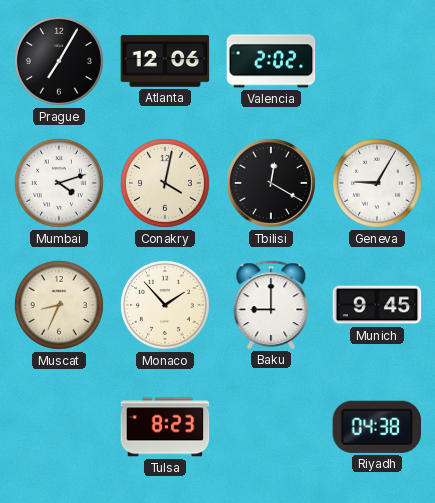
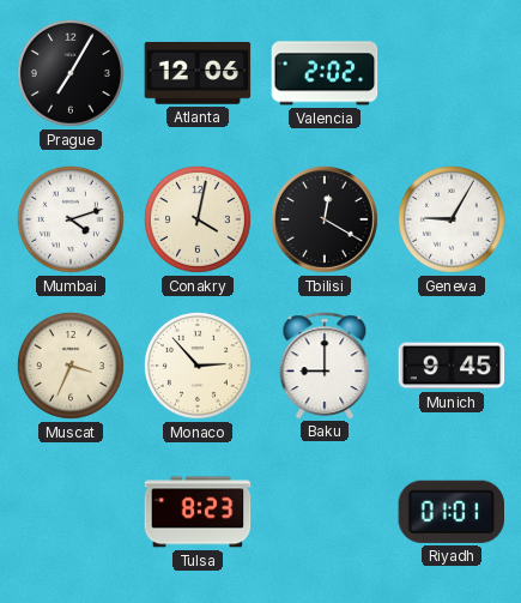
Muscat: 8:34 -> 3:34 (71, 366)
Monaco: 1:53 -> 2:53 (198, 366)
Riyadh: 04:38 -> 01:01 (450, 512)
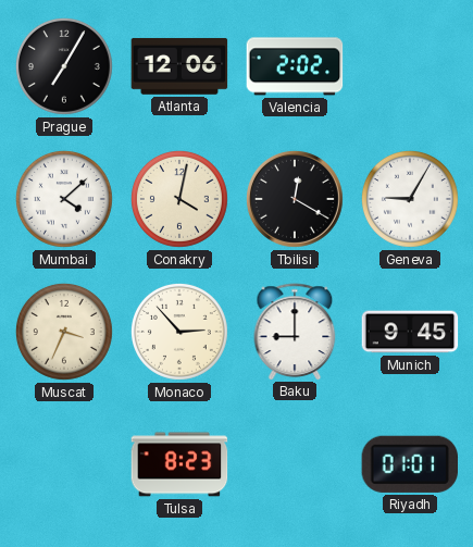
Mumbai: 4:12 -> 4:08 (64, 199)
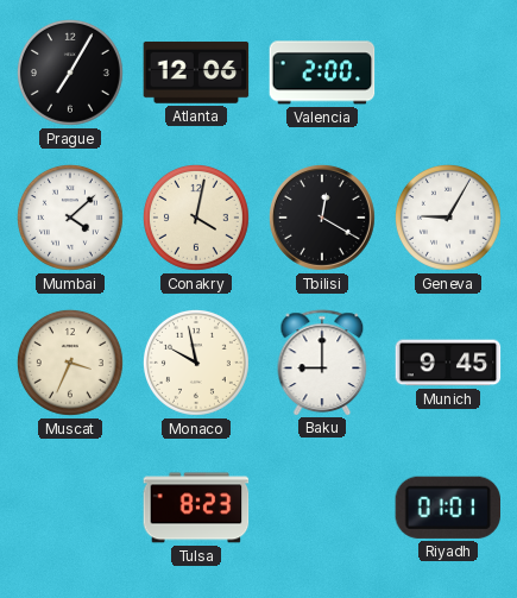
Valencia: 2:02 -> 2:00 (322, 73)
Monaco: 2:53 -> 9:58 (196, 363)
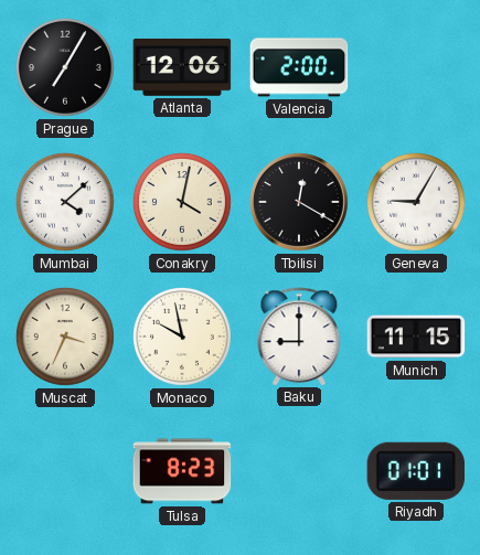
Munich: 9:45 -> 11:15 (416, 337)
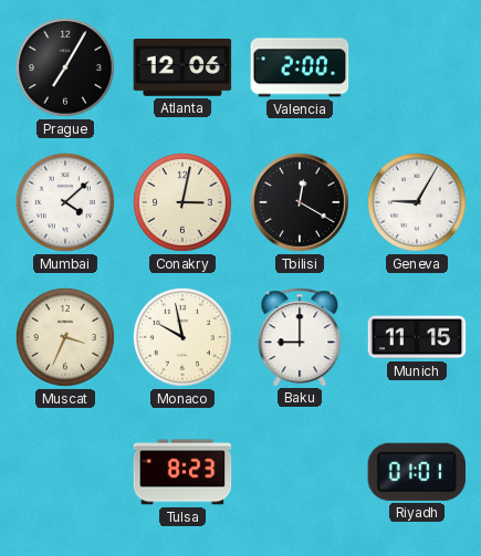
Conakry: 4:02 -> 3:02 (182, 202)
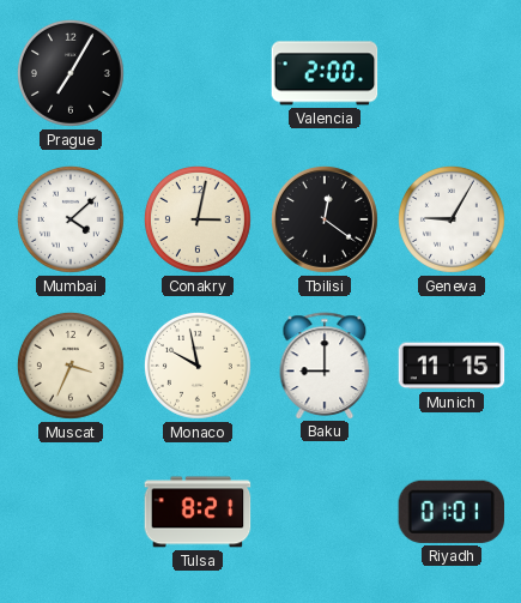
Atlanta: 12:06 -> none (182, 67)
Tbilisi: 12:20 -> 12:21 (325, 219)
Tulsa: 8:23 -> 8:21 (198, 512)
